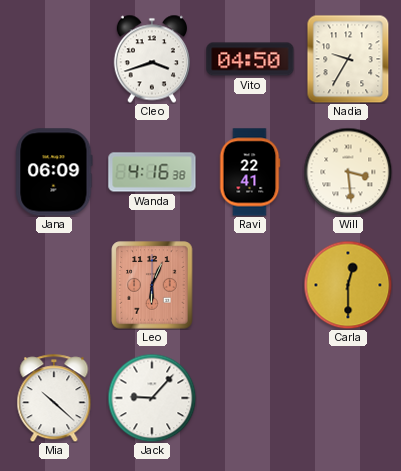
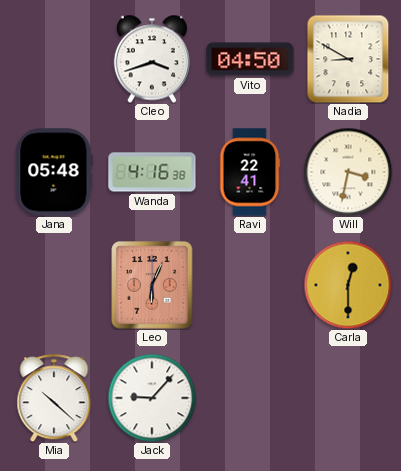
Nadia: 9:35 -> 8:50 (348, 59)
Jana: 06:09 -> 05:48 (54, 172)
Will: 3:29 -> 3:32 (348, 172)
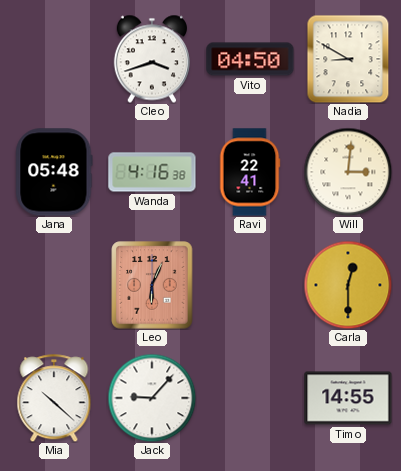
Will: 3:32 -> 3:01 (348, 172)
Timo: none -> 14:55 (348, 398)
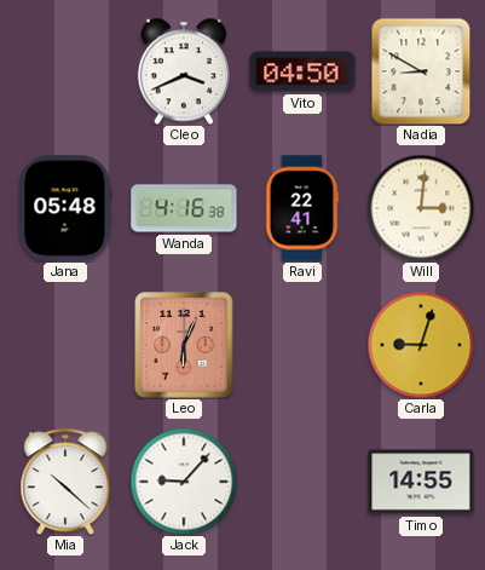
Cleo: 3:42 -> 3:41 (183, 71)
Carla: 12:30 -> 9:03 (421, 345)
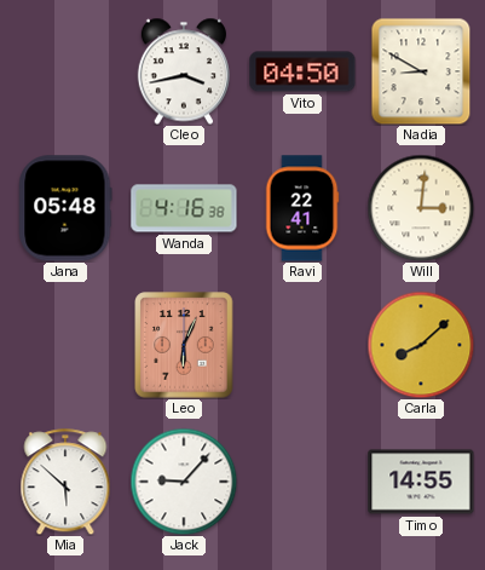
Cleo: 3:41 -> 3:43 (183, 71)
Carla: 9:03 -> 8:08 (421, 345)
Mia: 10:22 -> 5:52 (65, 482)
